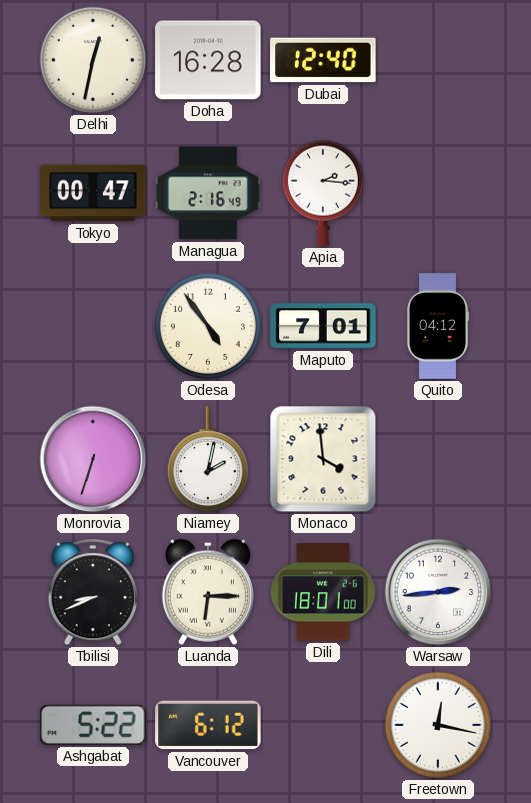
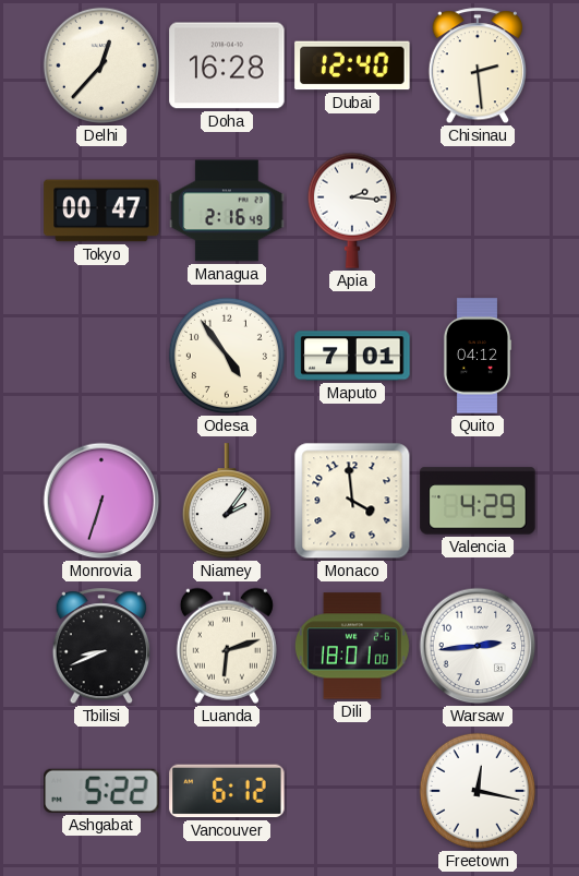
Delhi: 12:32 -> 12:37 (101, 65)
Chisinau: none -> 2:29 (477, 67)
Niamey: 2:02 -> 2:06 (227, 502)
Valencia: none -> 4:29 (478, 501)
Luanda: 6:15 -> 6:12 (227, 646)
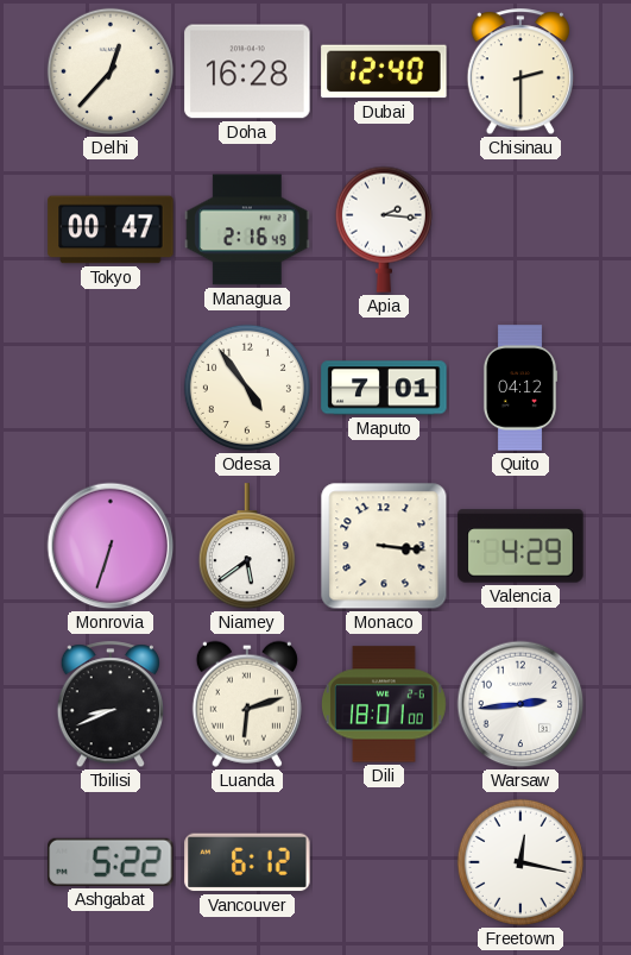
Chisinau: 2:29 -> 2:30 (519, 73)
Niamey: 2:06 -> 5:39 (247, 547)
Monaco: 3:59 -> 3:16 (384, 546)
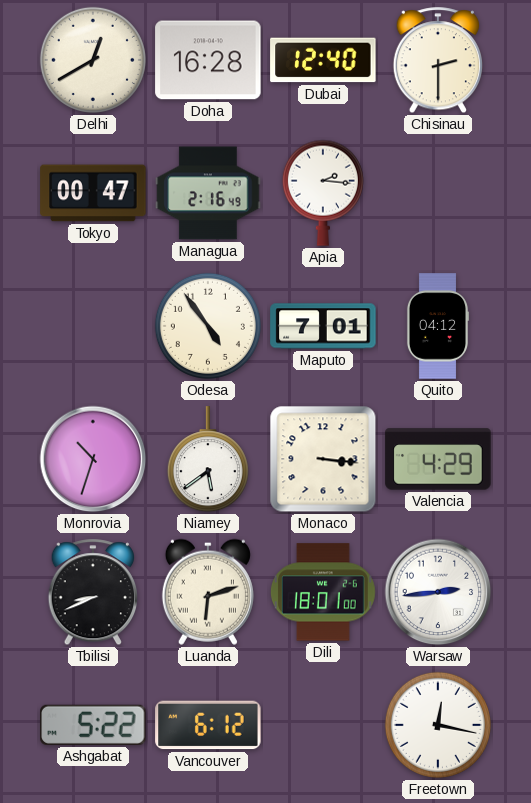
Delhi: 12:37 -> 12:40 (93, 60)
Monrovia: 6:33 -> 10:33 (93, 459)
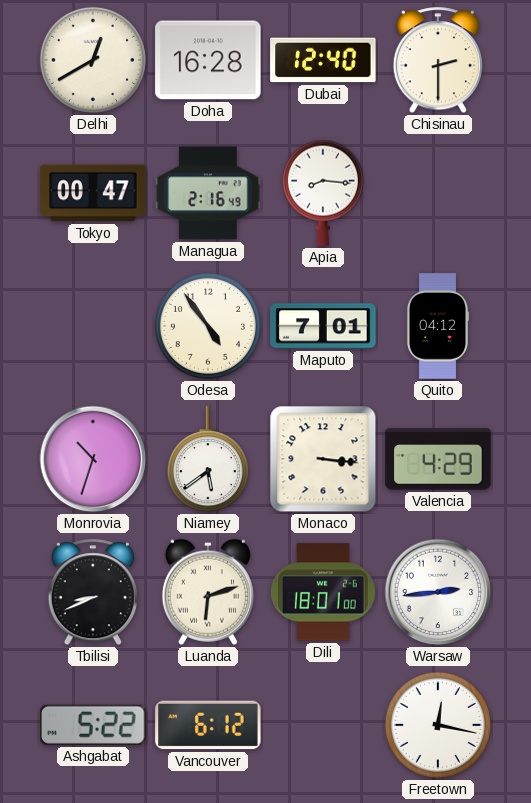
Apia: 2:16 -> 8:16 (323, 193)
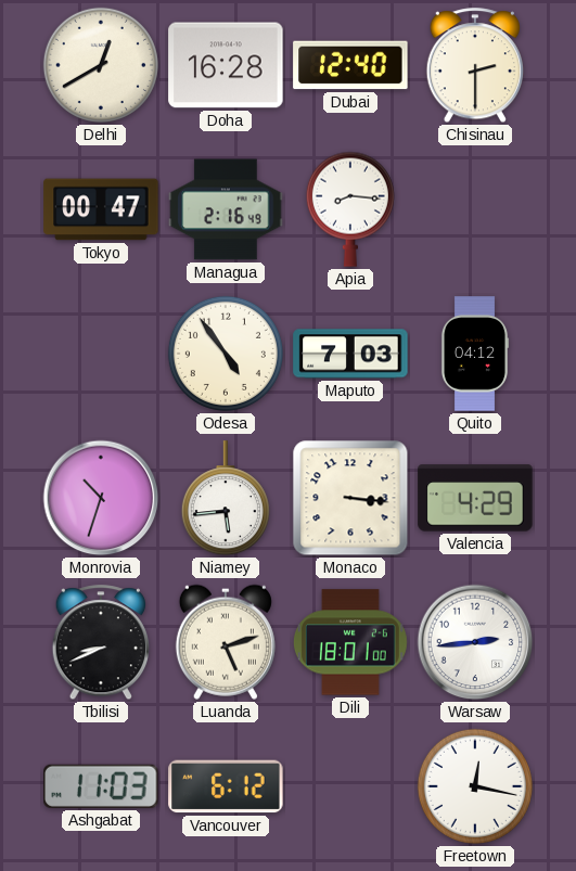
Maputo: 7:01 -> 7:03 (350, 354)
Niamey: 5:39 -> 5:44 (226, 499)
Luanda: 6:12 -> 5:12 (226, 642)
Ashgabat: 5:22 -> 11:03 (101, 786)
